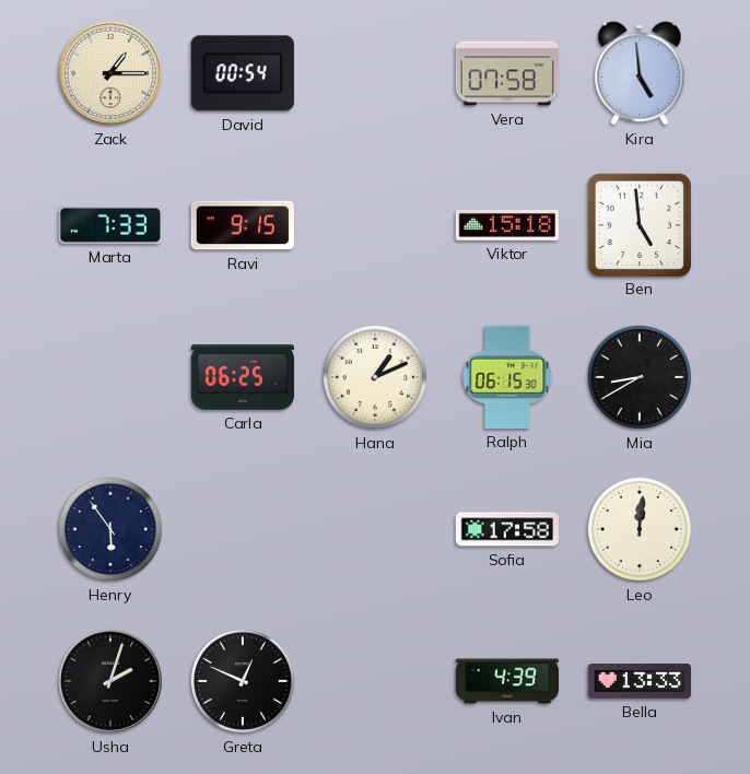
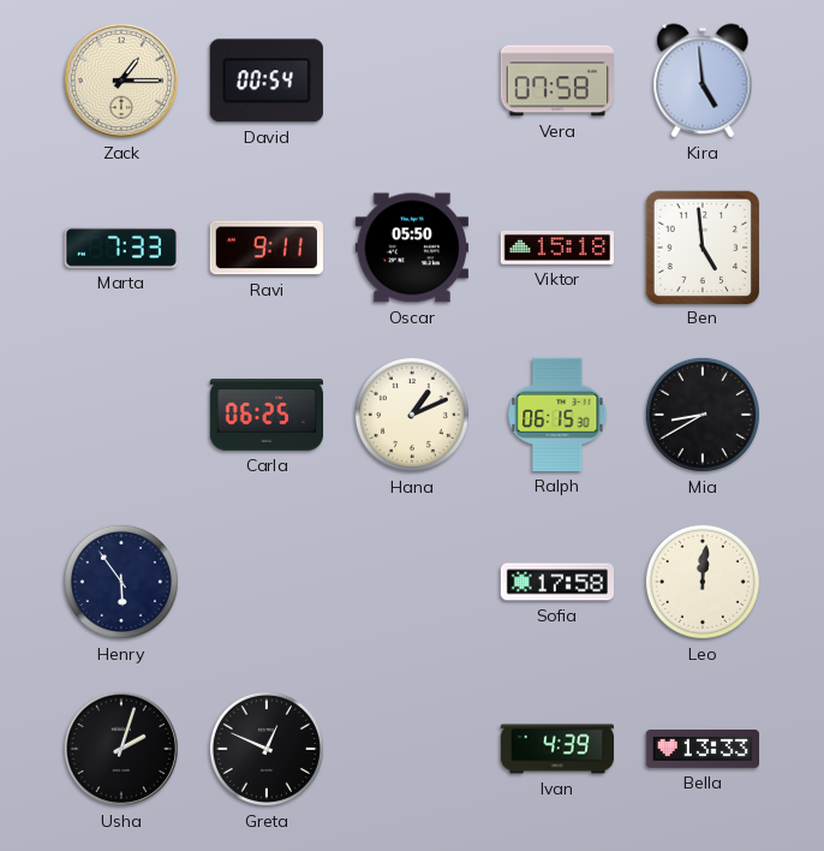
Ravi: 9:15 -> 9:11 (267, 248)
Oscar: none -> 05:50 (411, 248)
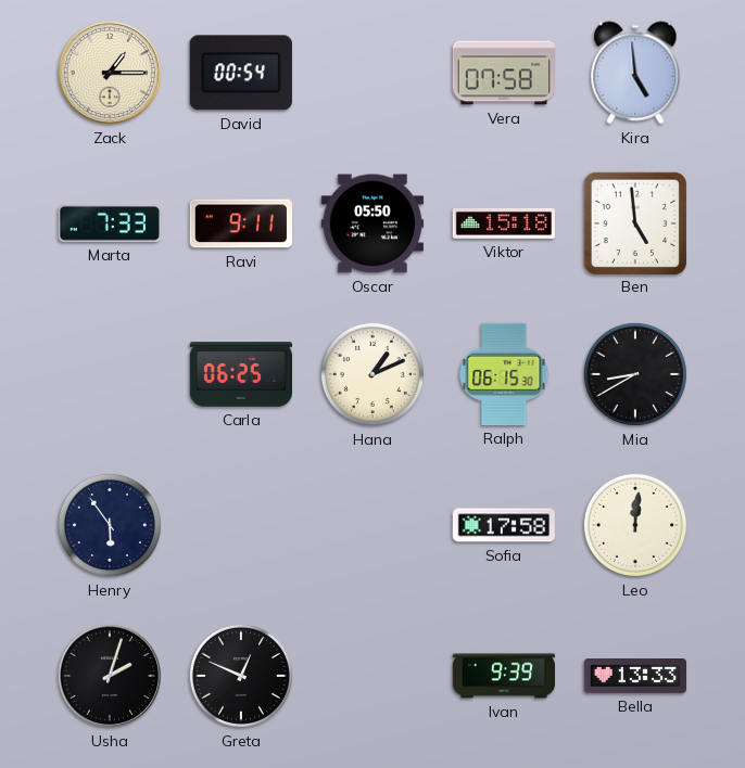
Ivan: 4:39 -> 9:39 (503, 676)
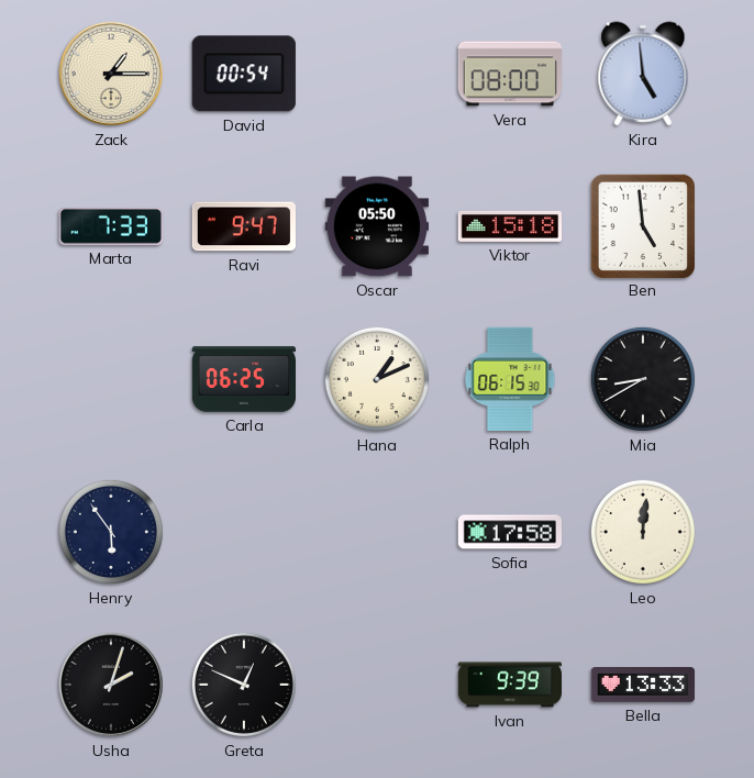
Vera: 07:58 -> 08:00 (509, 74)
Ravi: 9:11 -> 9:47 (244, 226)
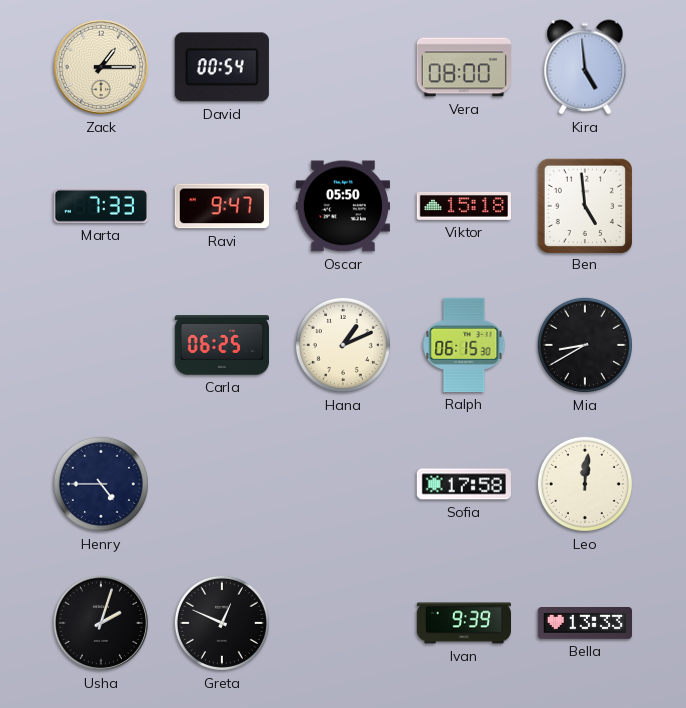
Henry: 5:54 -> 4:45 (101, 484)
